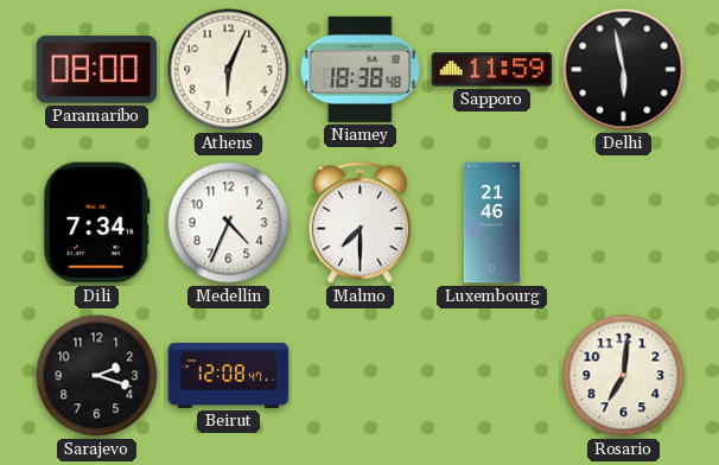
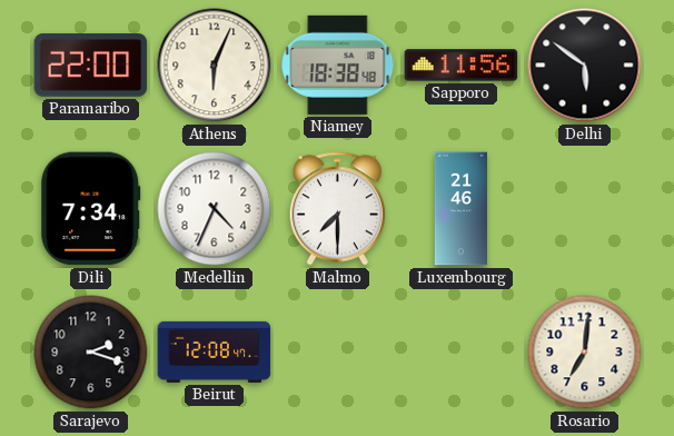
Paramaribo: 08:00 -> 22:00 (91, 66)
Sapporo: 11:59 -> 11:56 (462, 66)
Delhi: 5:58 -> 5:51 (585, 66)
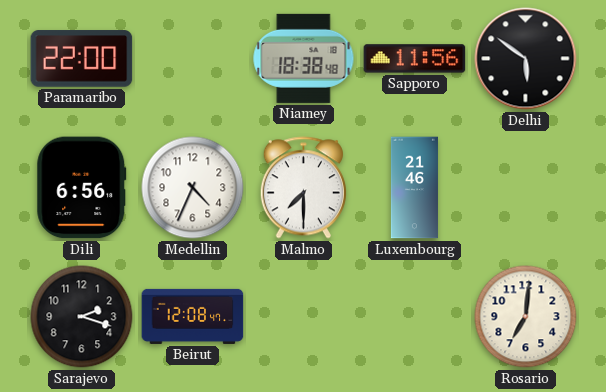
Athens: 6:04 -> none (215, 66)
Dili: 7:34 -> 6:56 (82, 188)
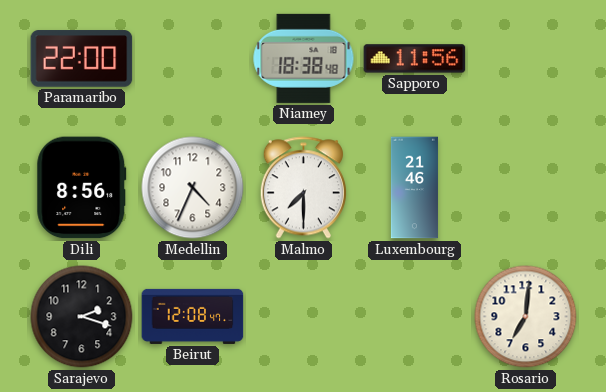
Delhi: 5:51 -> none (526, 59)
Dili: 6:56 -> 8:56 (82, 188)
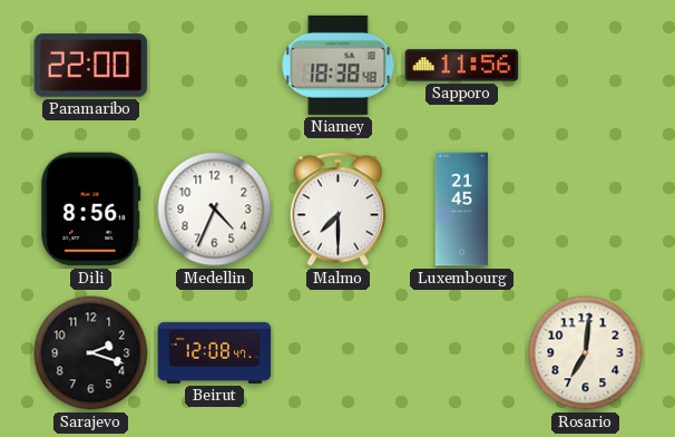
Luxembourg: 21:46 -> 21:45 (461, 210)
